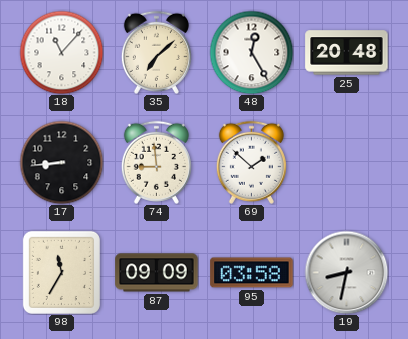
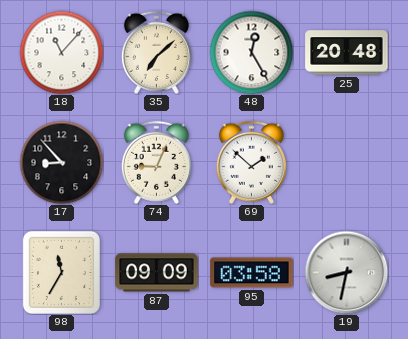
17: 8:44 -> 8:53 (61, 162)
74: 8:59 -> 9:04 (156, 162)
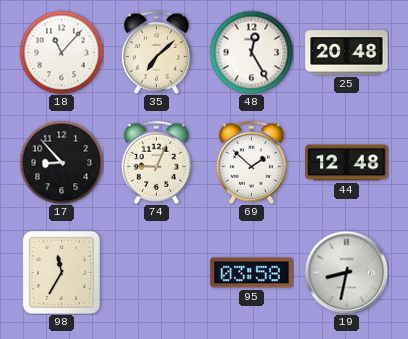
44: none -> 12:48 (347, 163)
87: 09:09 -> none (157, 273)
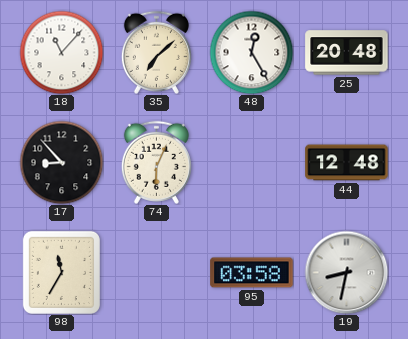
74: 9:04 -> 6:04 (156, 162)
69: 1:52 -> none (251, 162)
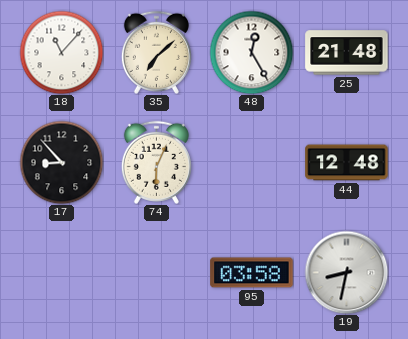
25: 20:48 -> 21:48 (347, 53)
98: 11:35 -> none (61, 272)
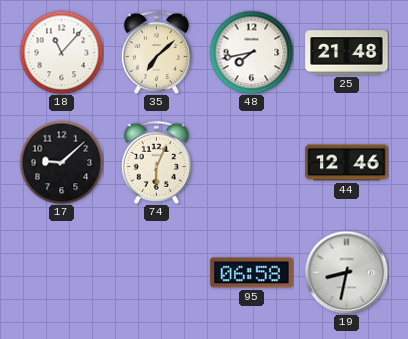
48: 12:25 -> 7:43 (251, 52)
17: 8:53 -> 9:08 (61, 162)
44: 12:48 -> 12:46 (347, 163)
95: 03:58 -> 06:58 (252, 273)
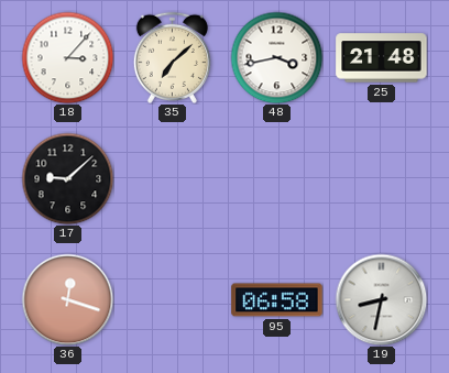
18: 11:07 -> 3:07 (67, 57)
48: 7:43 -> 3:43 (276, 57)
74: 6:04 -> none (156, 162)
44: 12:46 -> none (347, 163)
36: none -> 12:18 (67, 299)
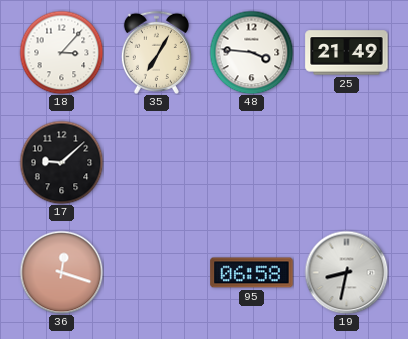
35: 7:08 -> 7:05 (156, 52)
48: 3:43 -> 3:46 (251, 52)
25: 21:48 -> 21:49 (347, 53)
